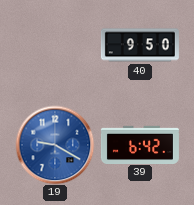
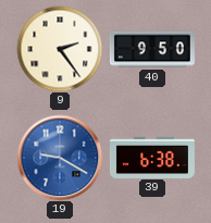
9: none -> 2:24 (60, 49)
39: 6:42 -> 6:38 (152, 157)
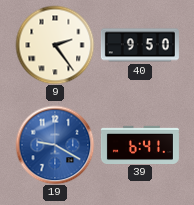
39: 6:38 -> 6:41 (140, 144)
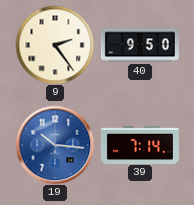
19: 9:20 -> 10:16 (55, 145)
39: 6:41 -> 7:14 (140, 144)
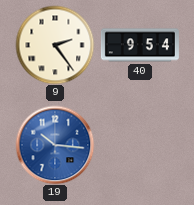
40: 9:50 -> 9:54 (140, 45)
39: 7:14 -> none (140, 144)
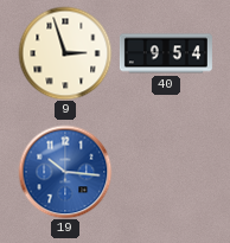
9: 2:24 -> 2:57 (65, 53)
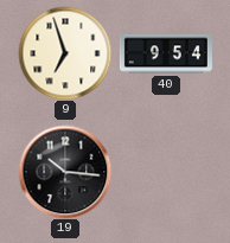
9: 2:57 -> 6:57 (65, 53)
19 dial: blue -> black (65, 172)
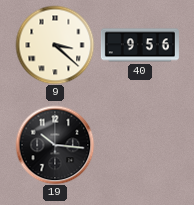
9: 6:57 -> 3:22 (55, 45)
40: 9:54 -> 9:56 (140, 45)
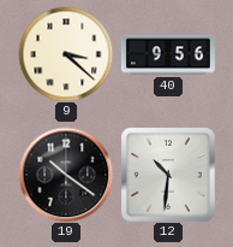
19: 10:16 -> 10:21 (66, 175)
12: none -> 10:31 (168, 175)
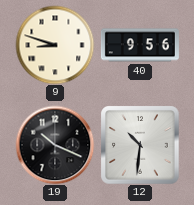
9: 3:22 -> 8:48 (55, 45)
19: 10:21 -> 10:19 (55, 145)
